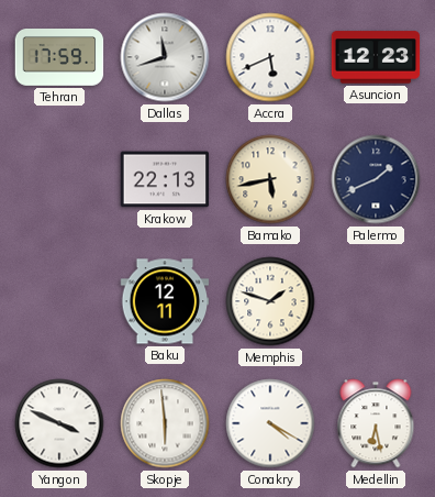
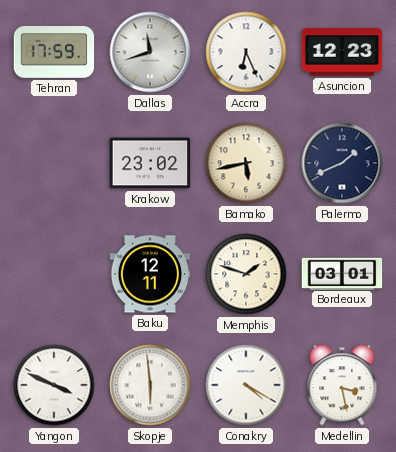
Accra: 5:41 -> 6:26 (246, 52)
Krakow: 22:13 -> 23:02 (150, 163)
Bordeaux: none -> 03:01 (342, 273)
Medellin: 6:28 -> 3:28 (342, 385)
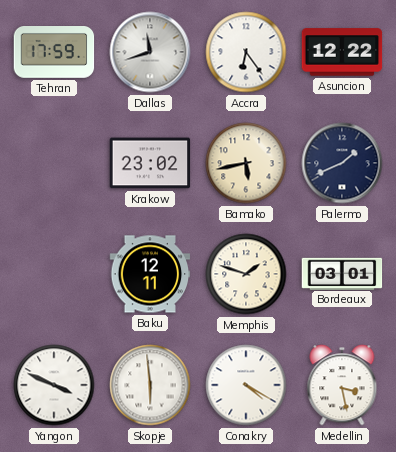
Accra: 6:26 -> 6:24 (246, 52)
Asuncion: 12:23 -> 12:22 (342, 52)
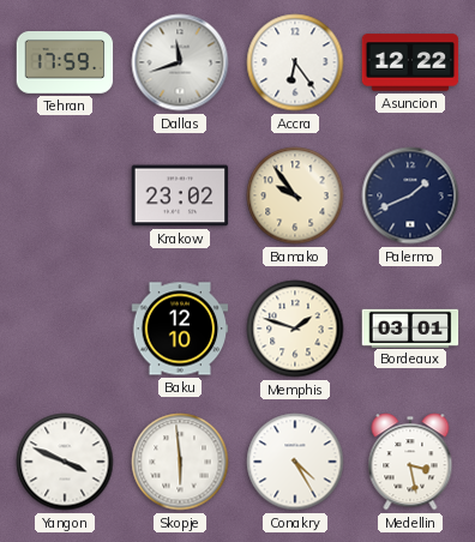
Bamako: 5:43 -> 9:54 (295, 195)
Baku: 12:11 -> 12:10 (180, 329)
Conakry: 4:20 -> 4:25 (295, 462)
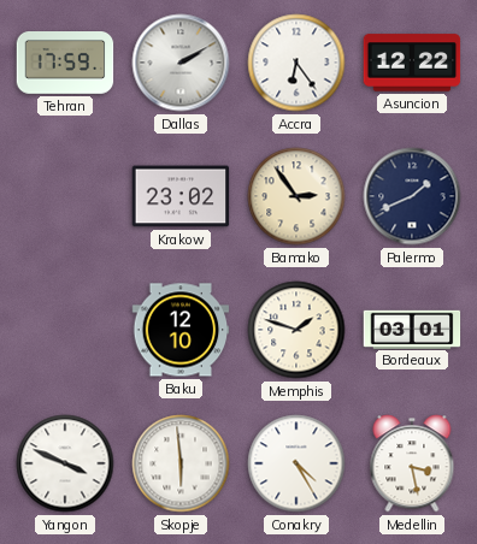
Dallas: 11:42 -> 2:10 (181, 63)
Bamako: 9:54 -> 2:54 (296, 196)
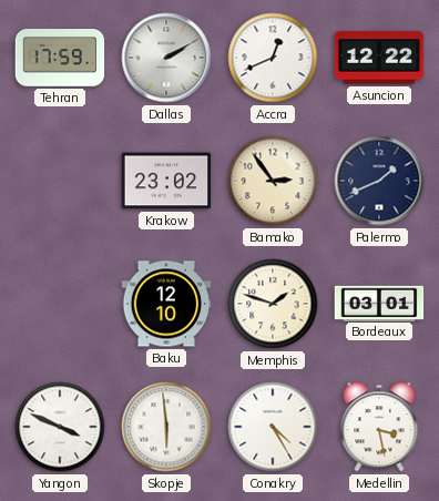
Accra: 6:24 -> 12:41 (273, 58)
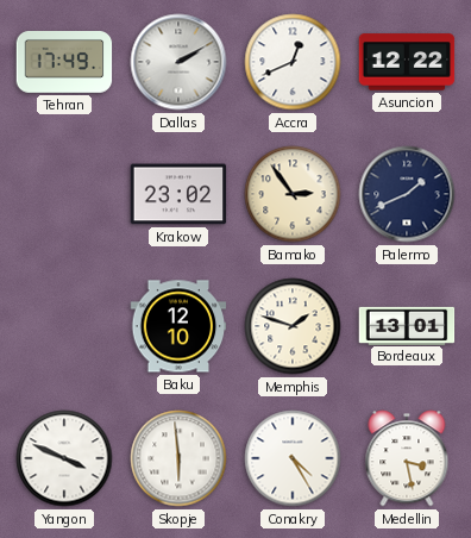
Tehran: 17:59 -> 17:49 (64, 63)
Bordeaux: 03:01 -> 13:01 (407, 325)
